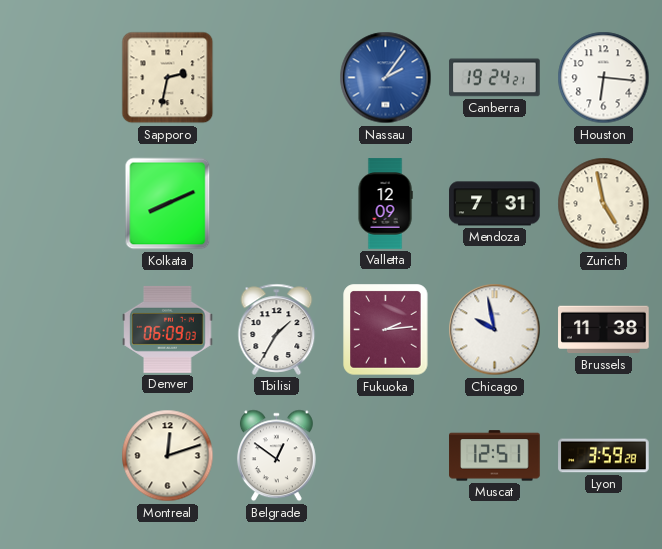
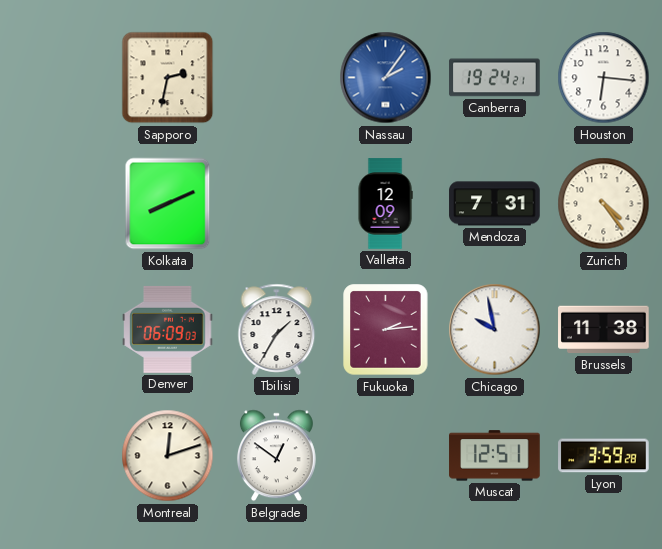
Zurich: 4:58 -> 4:24 (604, 204)
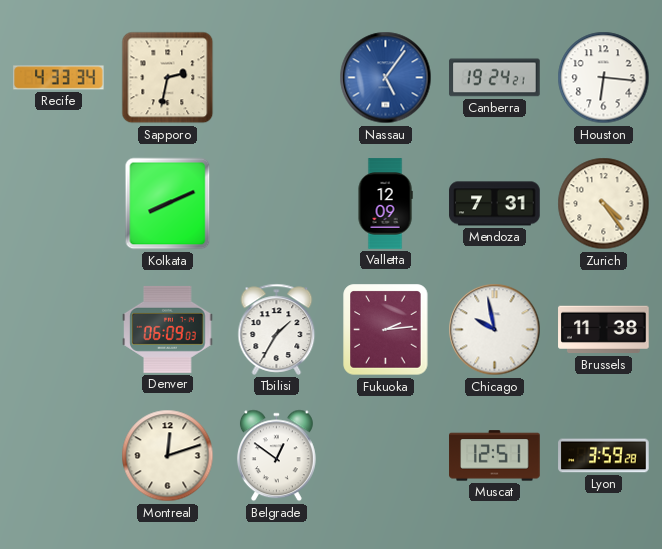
Recife: none -> 4:33 (59, 78)
Nassau: 2:06 -> 5:06 (386, 78)
